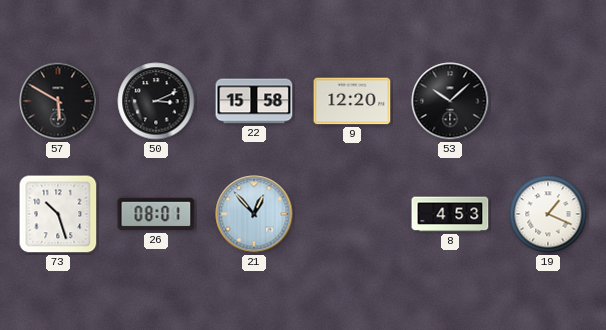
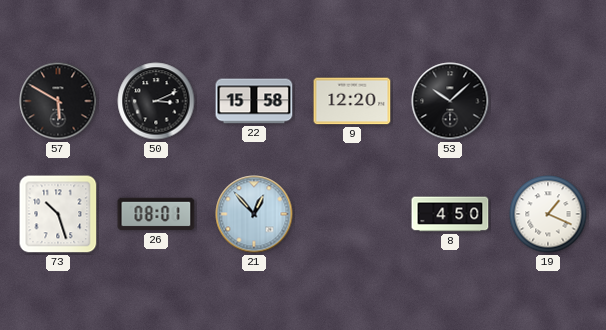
8: 4:53 -> 4:50 (450, 214)
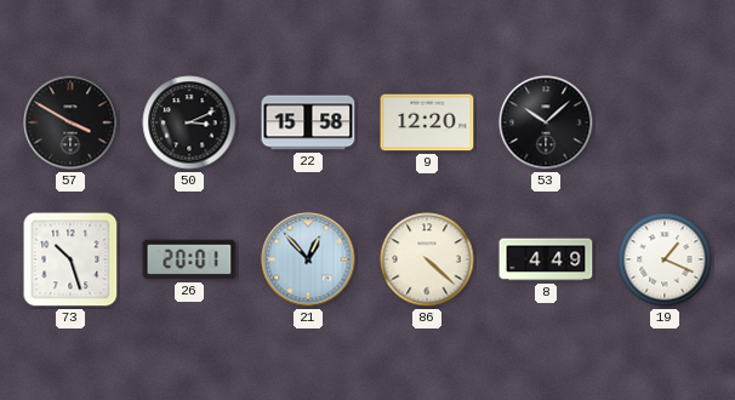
57: 5:50 -> 3:50 (70, 122)
26: 08:01 -> 20:01 (189, 259)
86: none -> 4:22 (427, 259)
8: 4:50 -> 4:49 (546, 259)
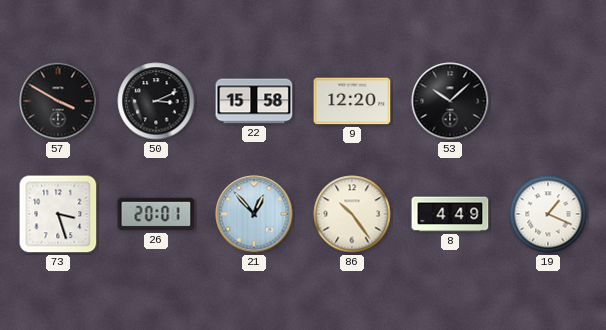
73: 10:27 -> 3:27 (58, 214)
86: 4:22 -> 10:24 (352, 214)
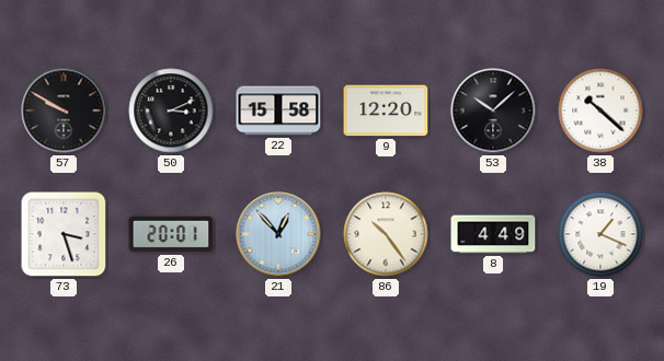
57: 3:50 -> 9:50 (64, 110)
38: none -> 10:22 (600, 110)
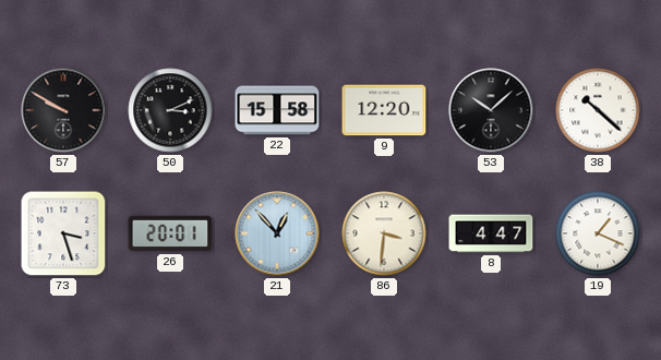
86: 10:24 -> 3:31 (384, 233)
8: 4:49 -> 4:47 (491, 233)
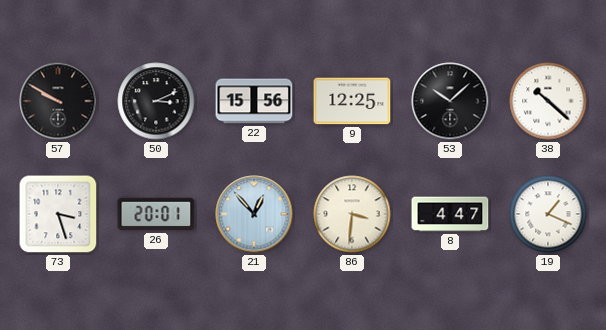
22: 15:58 -> 15:56 (254, 101)
9: 12:20 -> 12:25 (352, 101)
